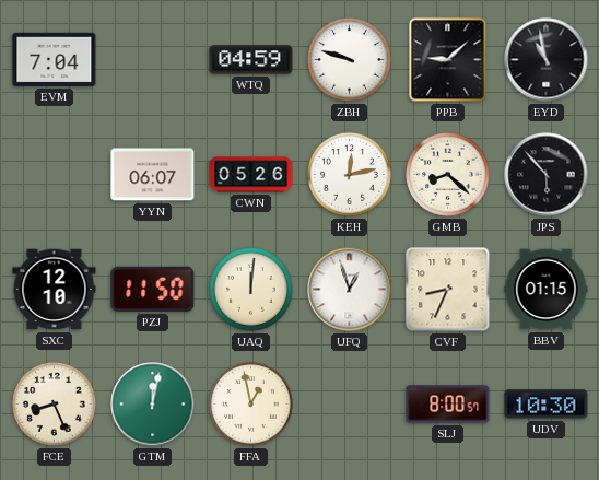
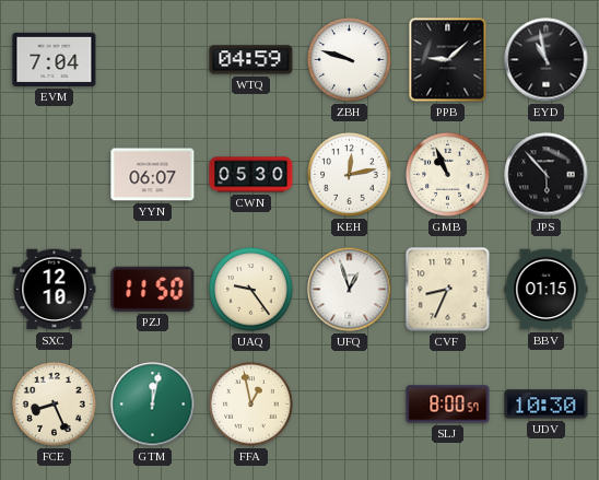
CWN: 05:26 -> 05:30 (251, 175)
GMB: 8:22 -> 10:56 (448, 175)
UAQ: 12:01 -> 9:24 (251, 290)
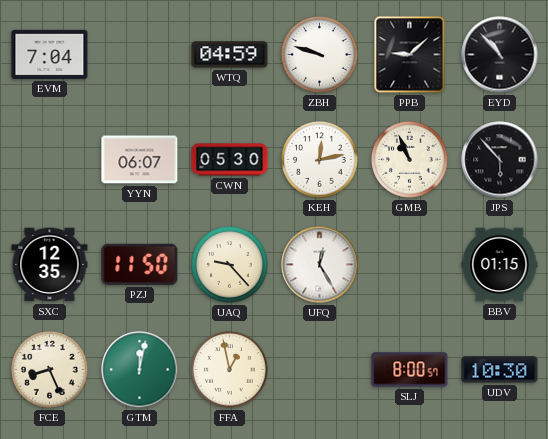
EYD: 10:58 -> 10:53 (500, 55)
SXC: 12:10 -> 12:35 (50, 265)
UAQ: 9:24 -> 9:23 (230, 265)
UFQ: 12:57 -> 12:25 (320, 265)
CVF: 8:34 -> none (448, 290)
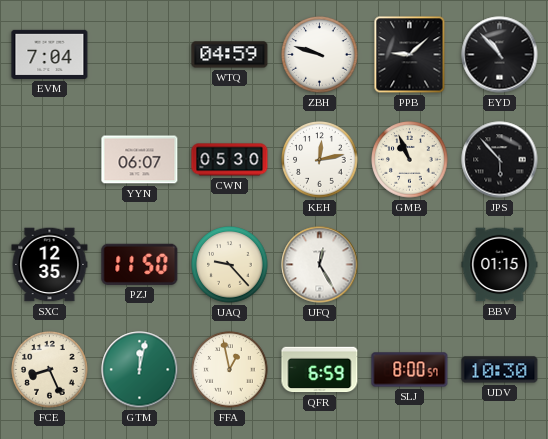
QFR: none -> 6:59 (320, 370)
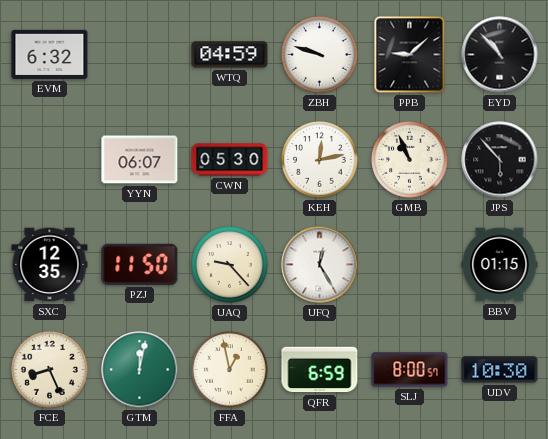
EVM: 7:04 -> 6:32 (50, 54)
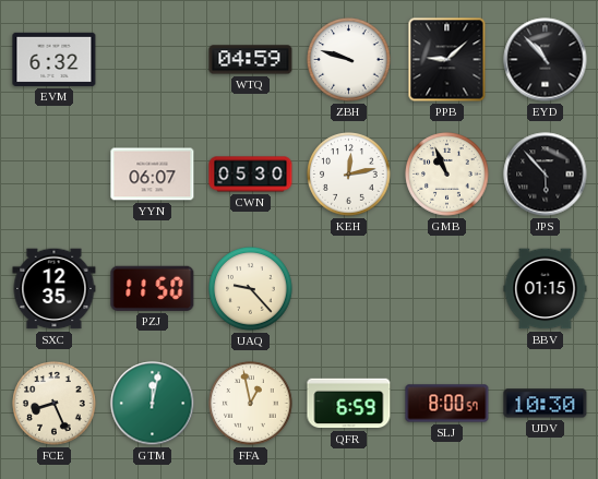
UFQ: 12:25 -> none (320, 265)
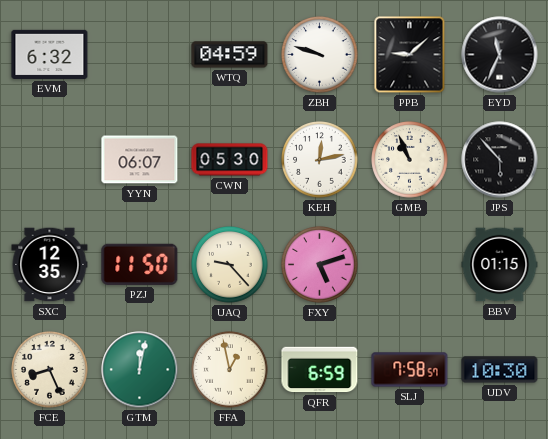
EYD: 10:53 -> 11:34 (500, 55)
FXY: none -> 5:12 (320, 265)
SLJ: 8:00 -> 7:58 (410, 370)
